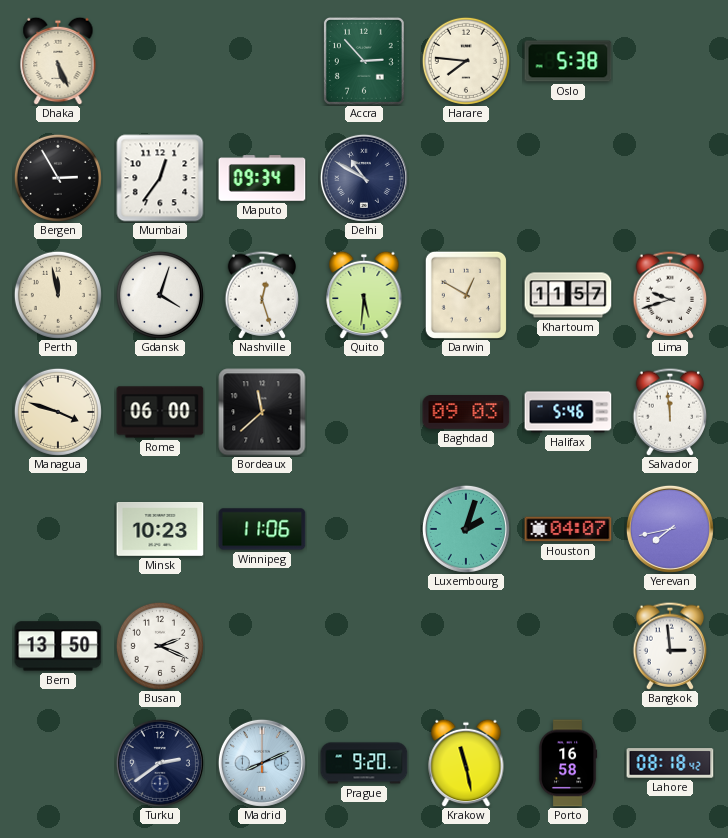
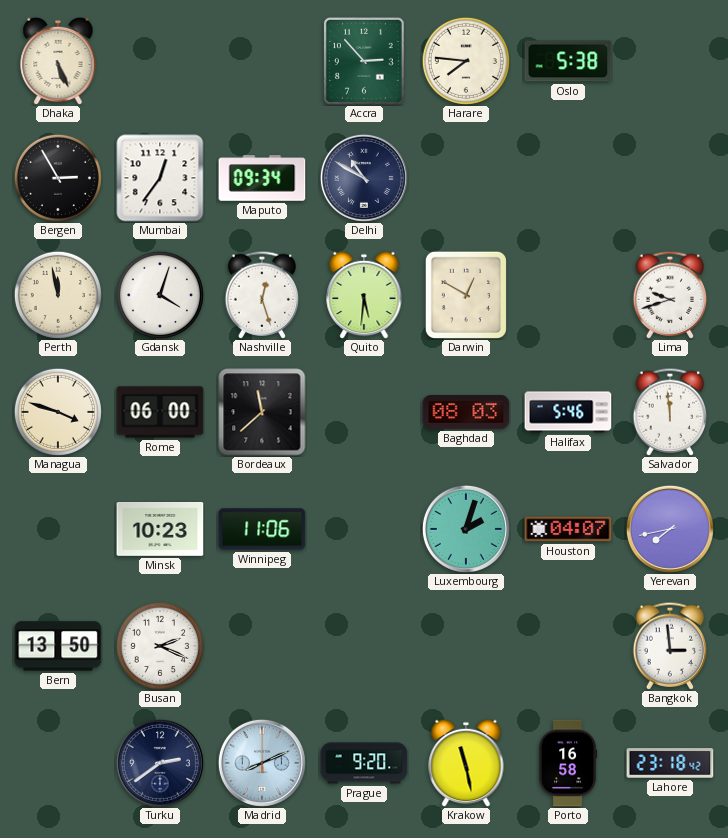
Khartoum: 11:57 -> none (568, 295)
Baghdad: 09:03 -> 08:03 (466, 412)
Lahore: 08:18 -> 23:18 (670, 763)
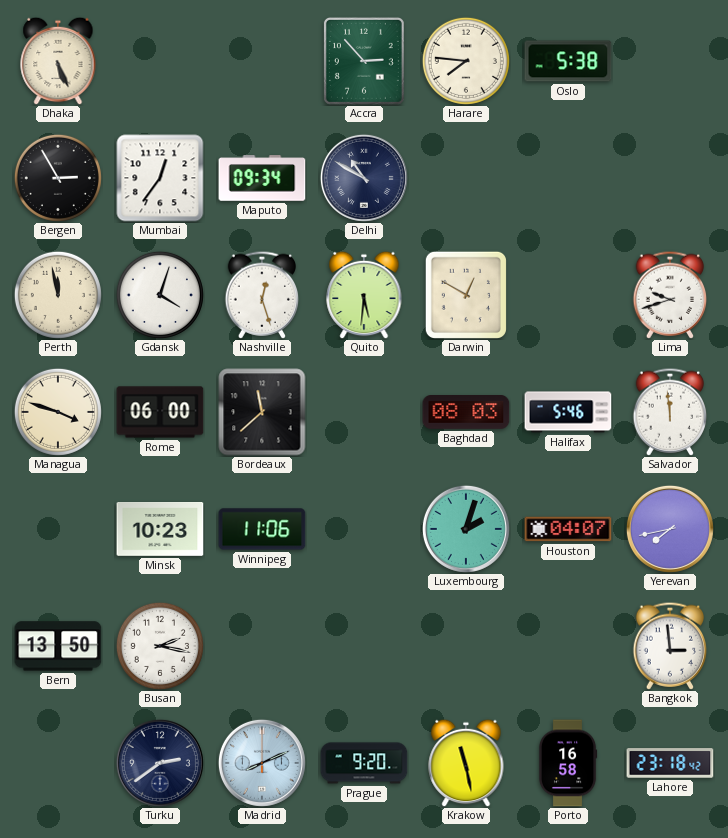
Busan: 2:19 -> 2:17 (160, 646)
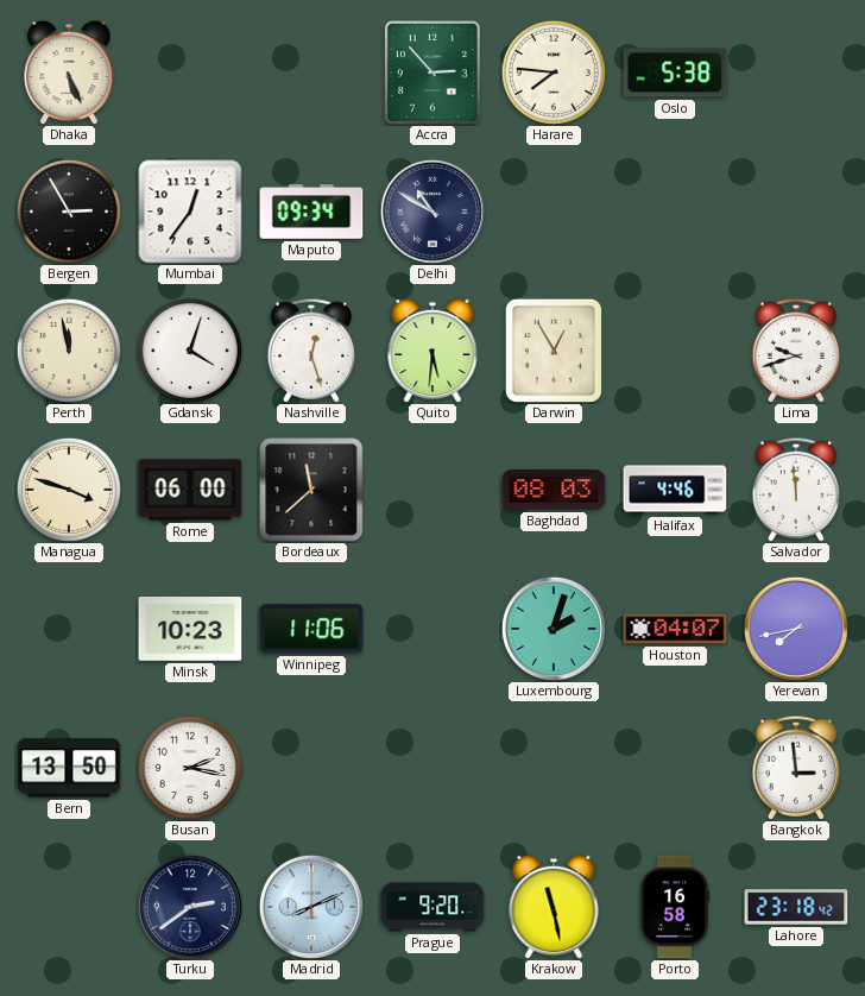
Darwin: 12:50 -> 12:55 (554, 351)
Halifax: 5:46 -> 4:46 (675, 490)
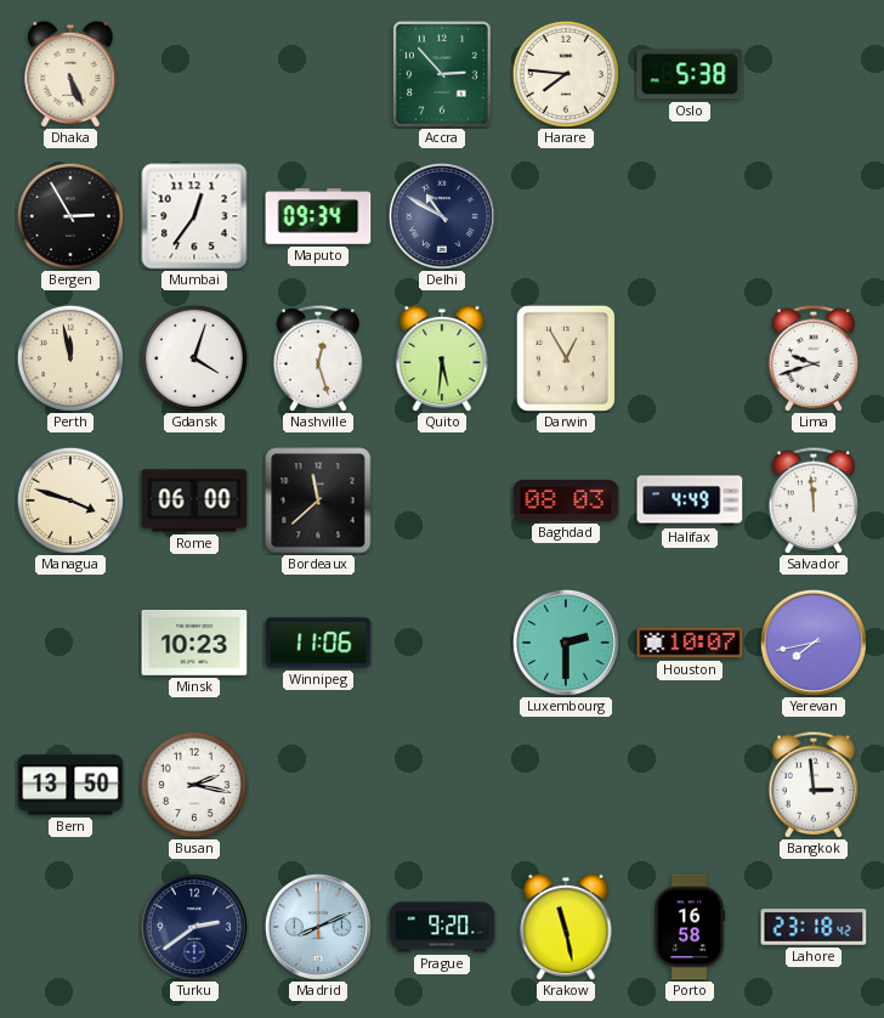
Halifax: 4:46 -> 4:49 (690, 500)
Luxembourg: 2:03 -> 2:30 (566, 643)
Houston: 04:07 -> 10:07 (690, 643)
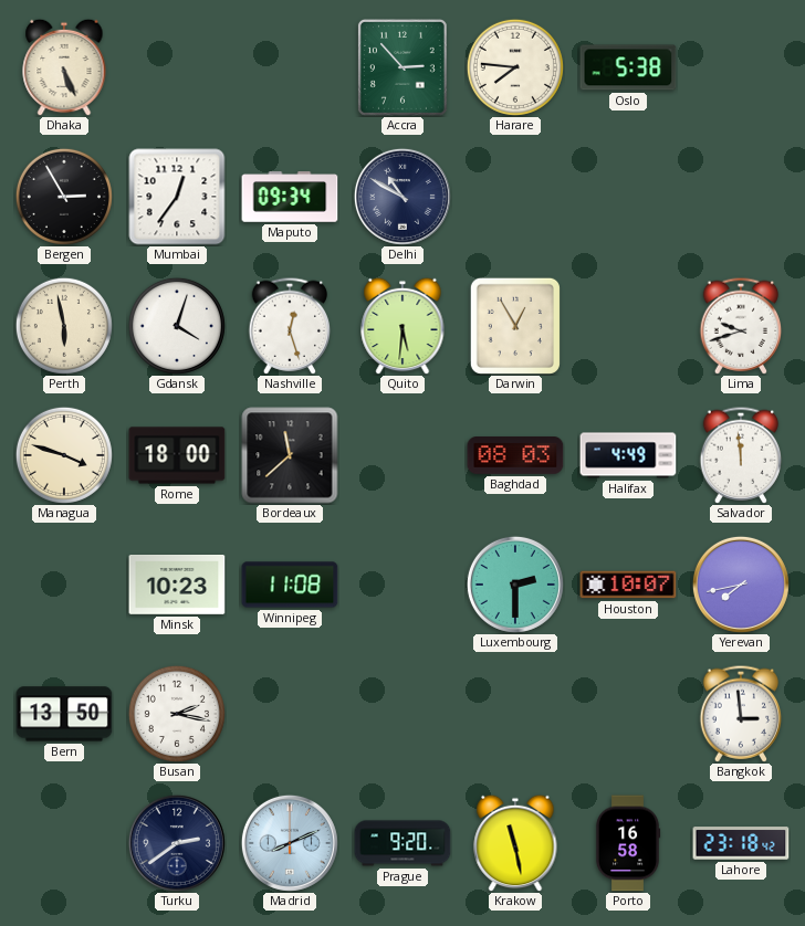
Perth: 11:58 -> 5:58 (64, 326)
Rome: 06:00 -> 18:00 (177, 455)
Winnipeg: 11:06 -> 11:08 (290, 585)
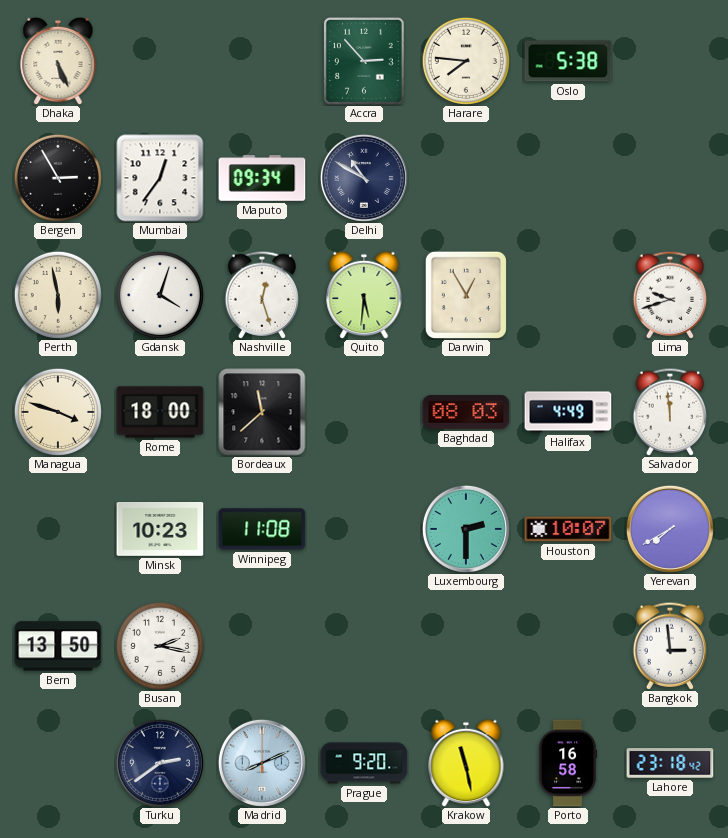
Yerevan: 7:43 -> 7:40 (670, 529)
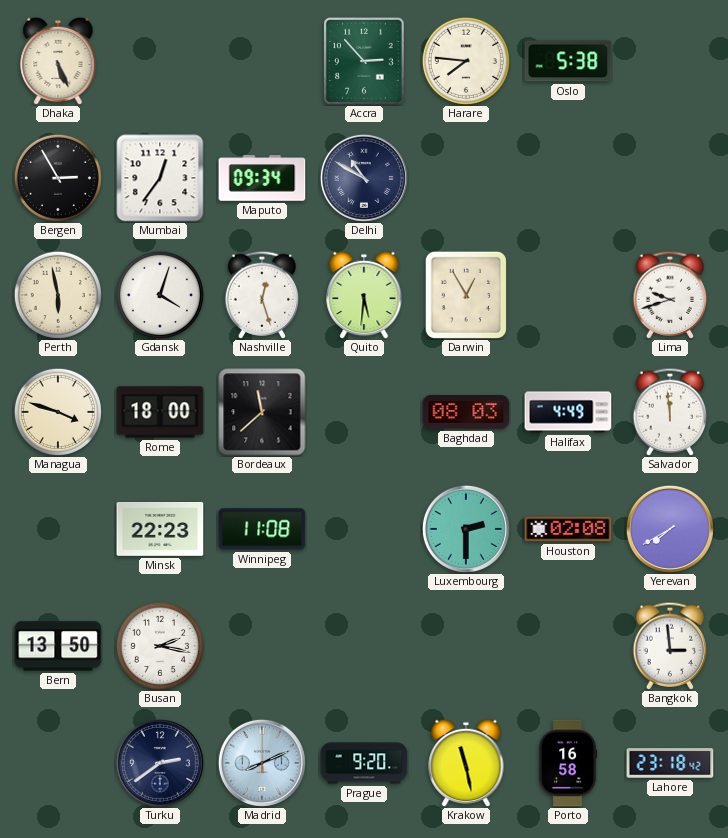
Minsk: 10:23 -> 22:23 (160, 530)
Houston: 10:07 -> 02:08 (568, 529)
